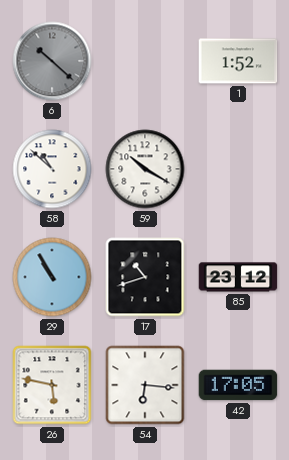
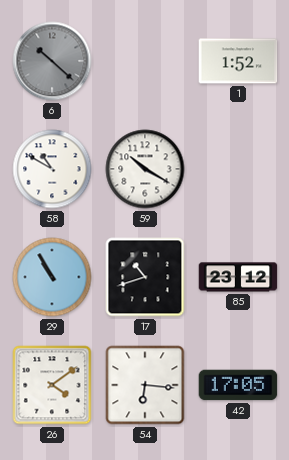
58: 10:52 -> 10:50 (52, 169)
26: 5:47 -> 4:09 (52, 385)
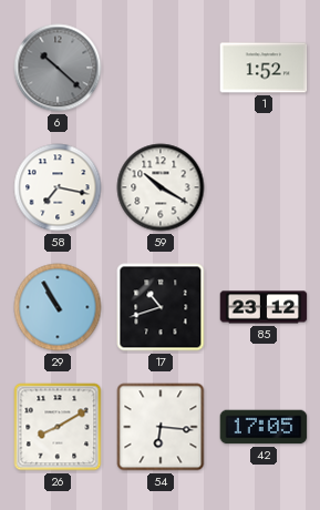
58: 10:50 -> 7:17 (58, 187)
26: 4:09 -> 8:10 (58, 427)
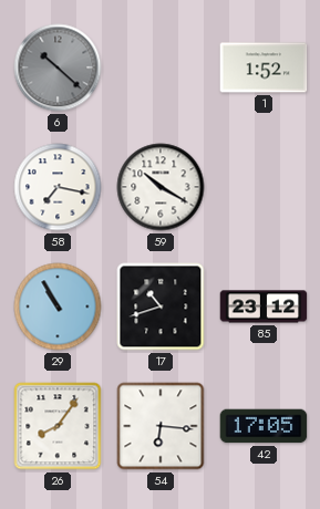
26: 8:10 -> 8:06 (58, 426)
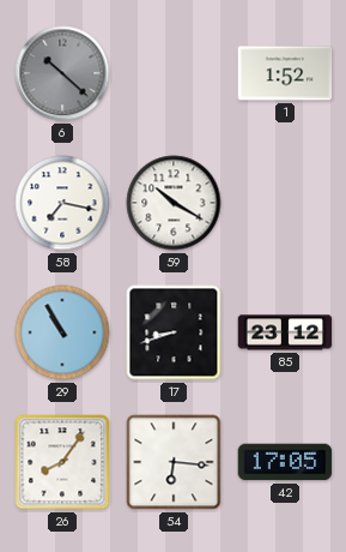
17: 10:42 -> 8:42 (174, 332)
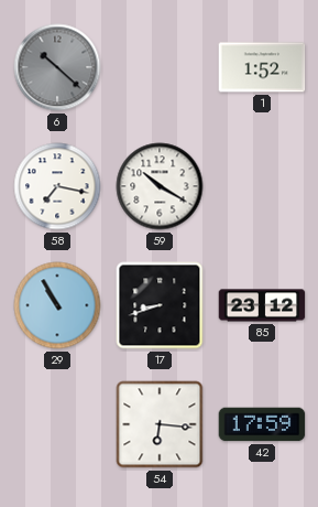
26: 8:06 -> none (62, 462)
42: 17:05 -> 17:59 (262, 424)
